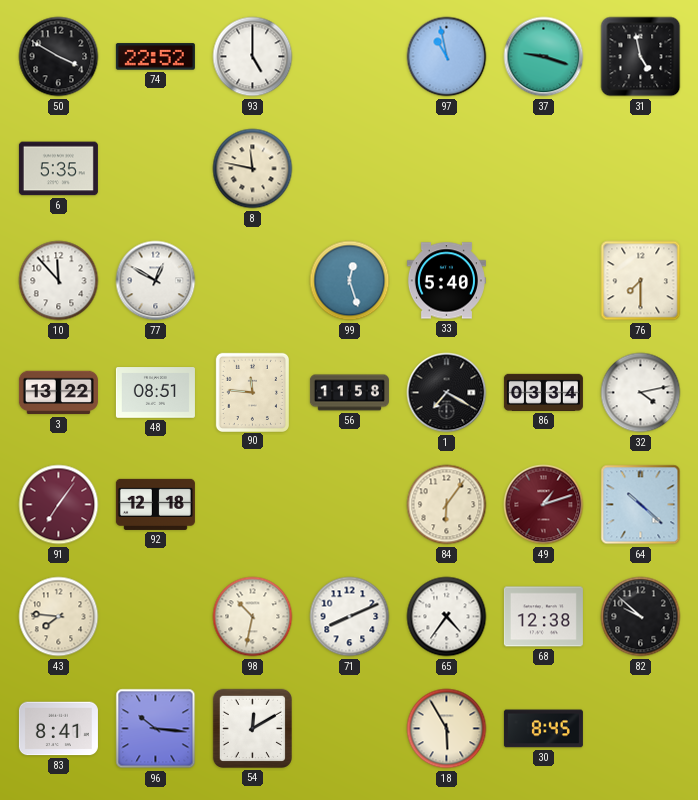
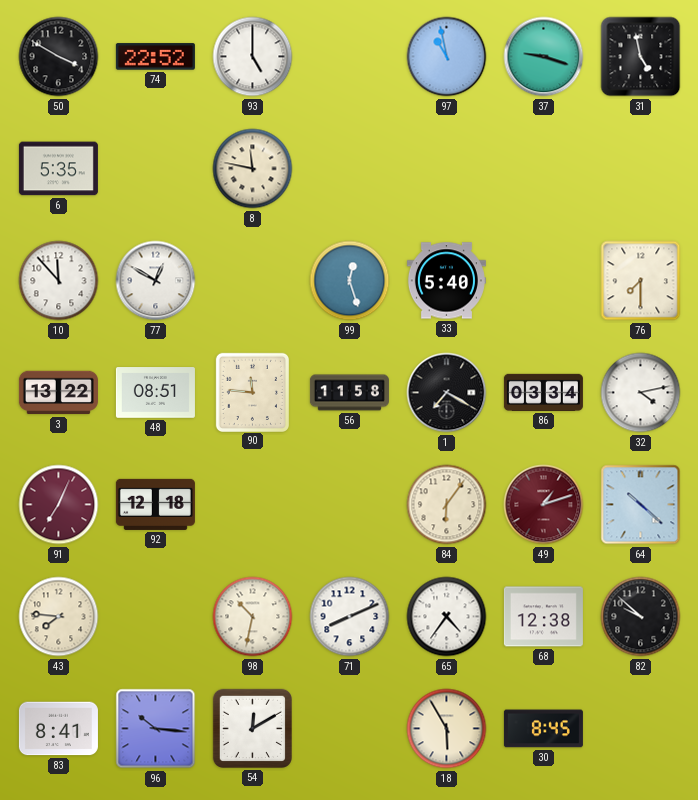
91: 7:06 -> 7:04 (59, 505)
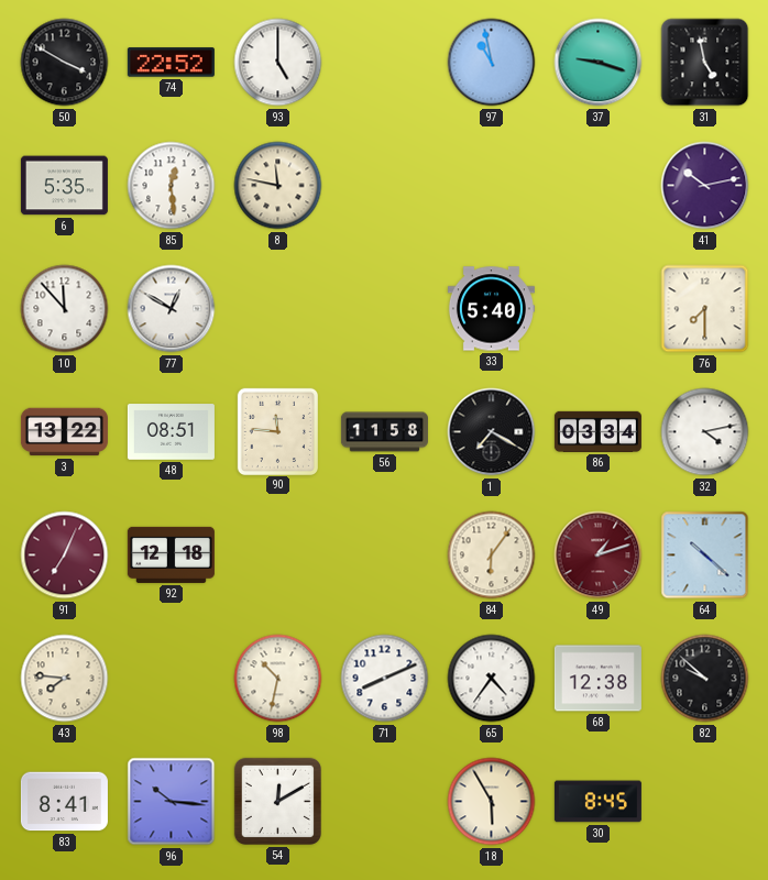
85: none -> 12:29 (172, 186)
41: none -> 10:13 (705, 186)
99: 12:27 -> none (350, 281)
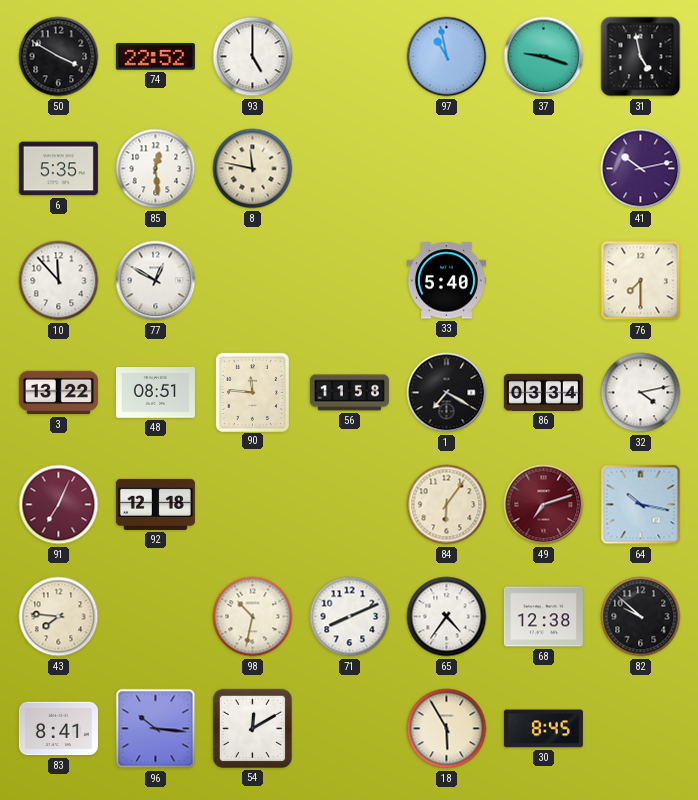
49: 1:12 -> 7:12 (544, 505)
64: 10:22 -> 10:17 (641, 505)
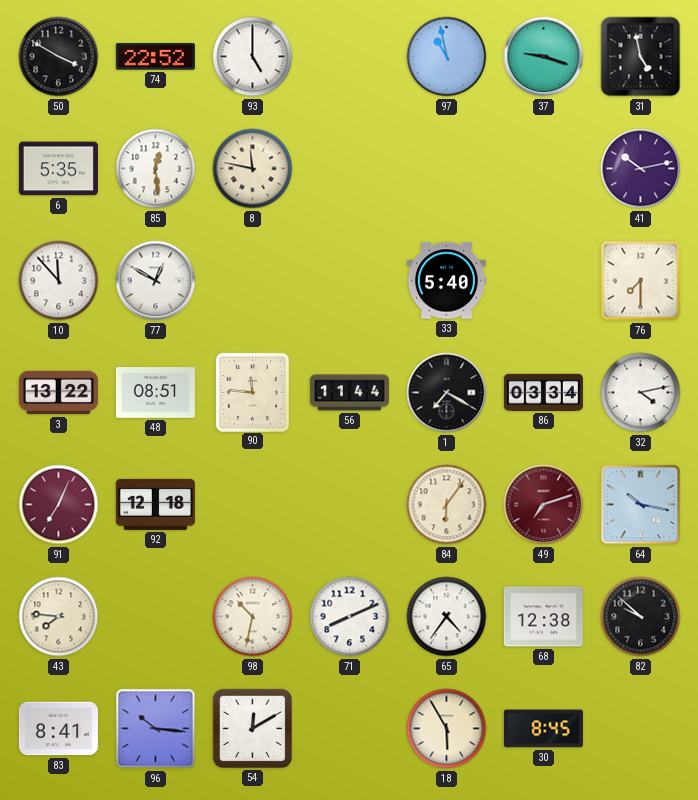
56: 11:58 -> 11:44 (349, 393)
